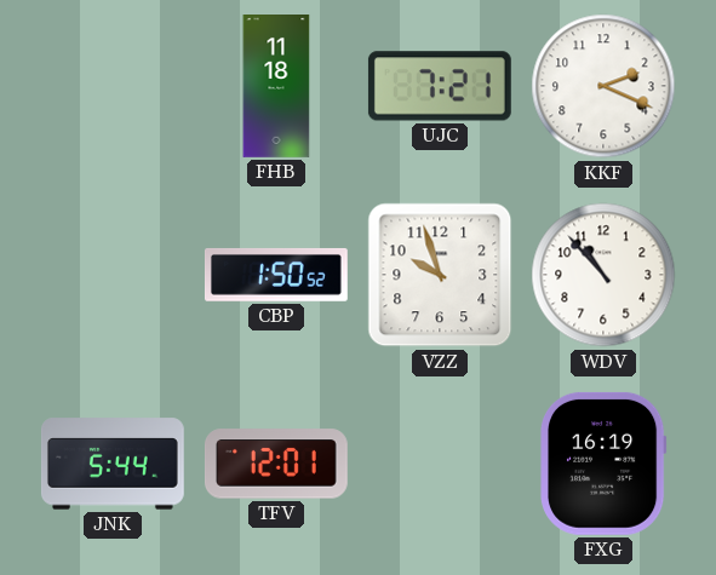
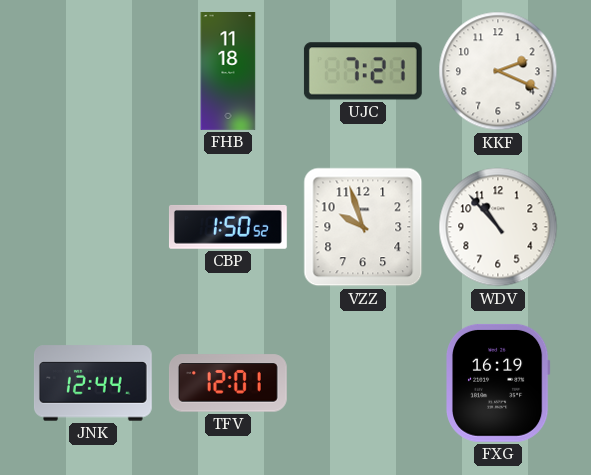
JNK: 5:44 -> 12:44 (93, 383)
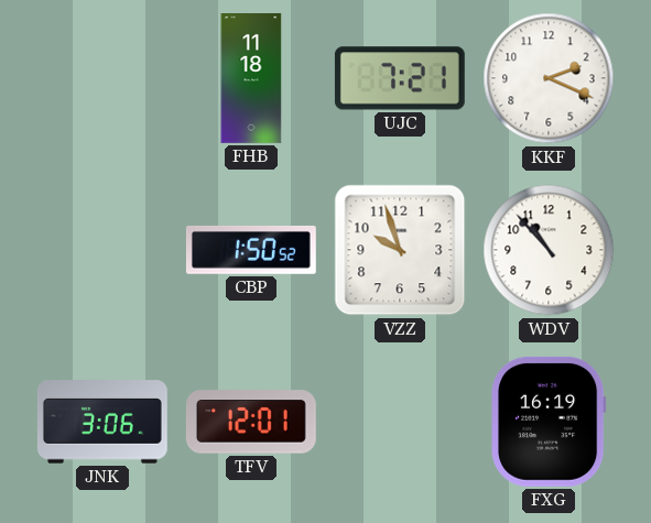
JNK: 12:44 -> 3:06 (102, 422)
